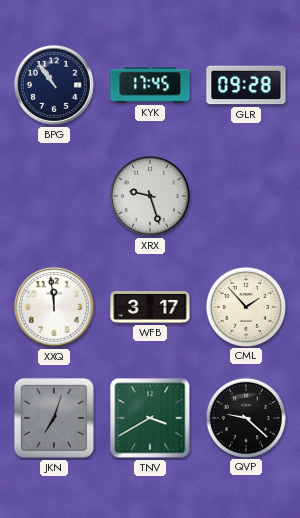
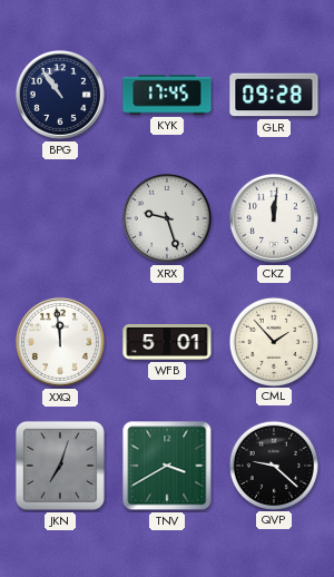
CKZ: none -> 12:01 (274, 218)
WFB: 3:17 -> 5:01 (167, 343)
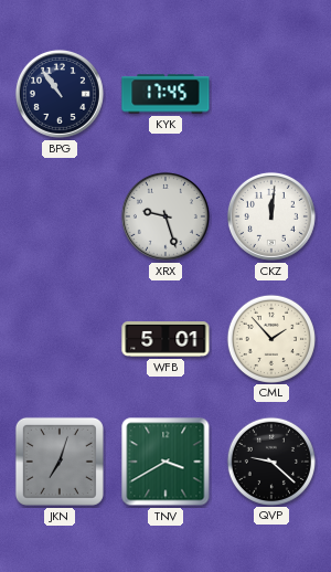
GLR: 09:28 -> none (274, 95)
XXQ: 11:59 -> none (60, 342)
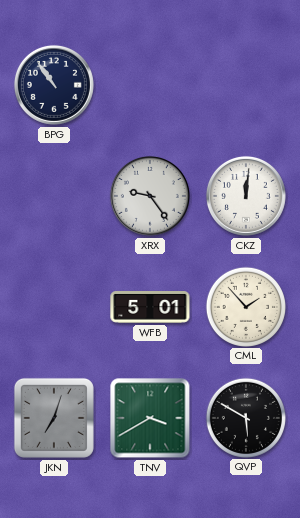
KYK: 17:45 -> none (165, 94)
XRX: 9:27 -> 9:24 (150, 196)
QVP: 9:22 -> 5:50 (245, 417)
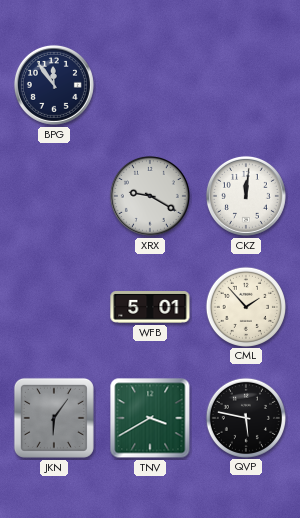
BPG: 10:54 -> 11:54 (54, 85)
XRX: 9:24 -> 9:20 (150, 196)
JKN: 7:03 -> 6:06 (54, 418)
QVP: 5:50 -> 5:47 (245, 417)
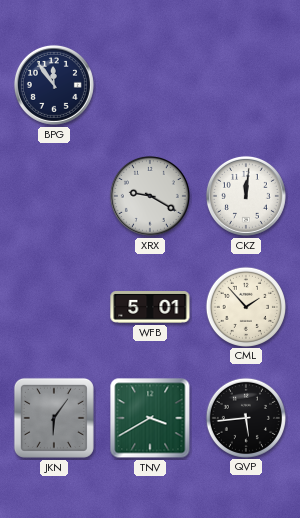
QVP: 5:47 -> 5:44 (245, 417)
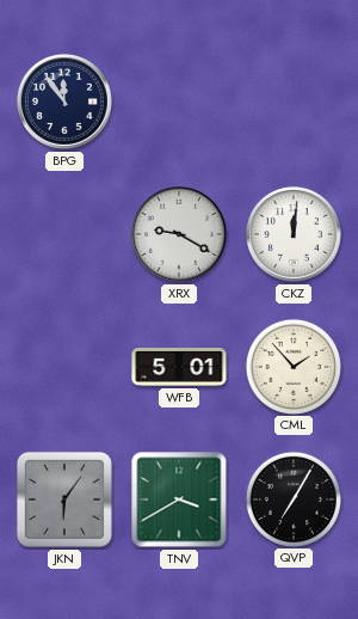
QVP: 5:44 -> 7:05 (292, 498)
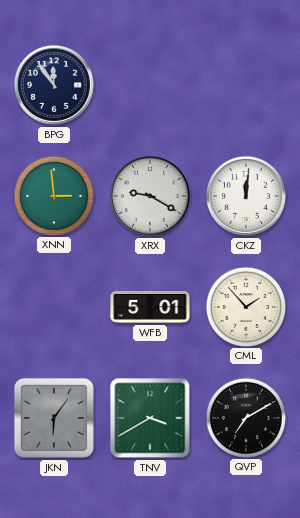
XNN: none -> 2:59 (53, 195)
QVP: 7:05 -> 7:10 (245, 417)
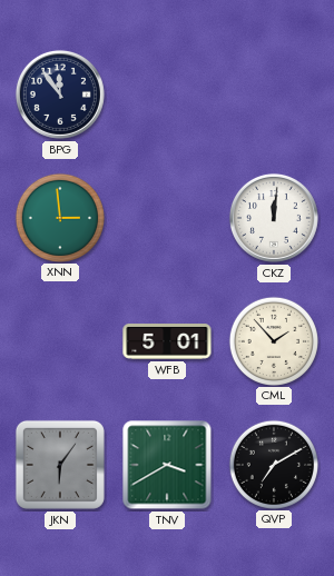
XRX: 9:20 -> none (150, 196)
